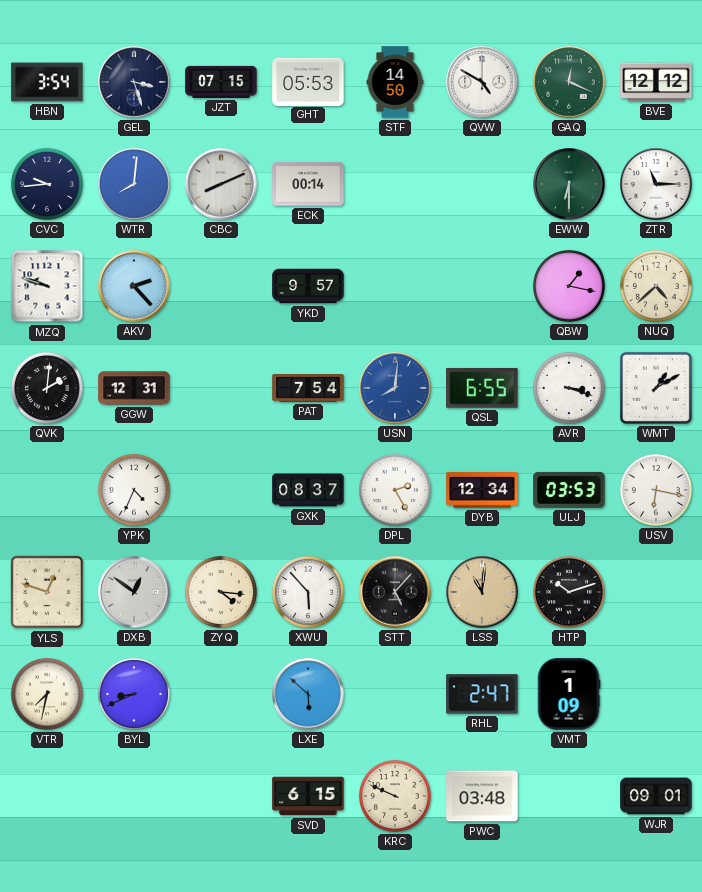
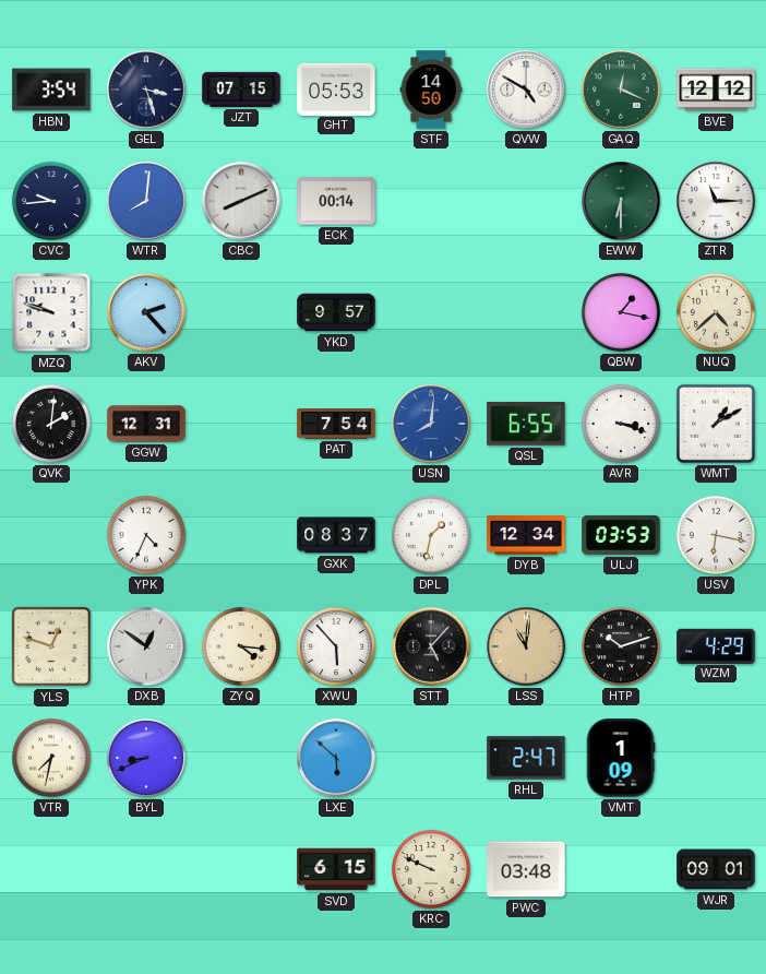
DPL: 2:25 -> 1:32 (431, 535)
WZM: none -> 4:29 (716, 645)
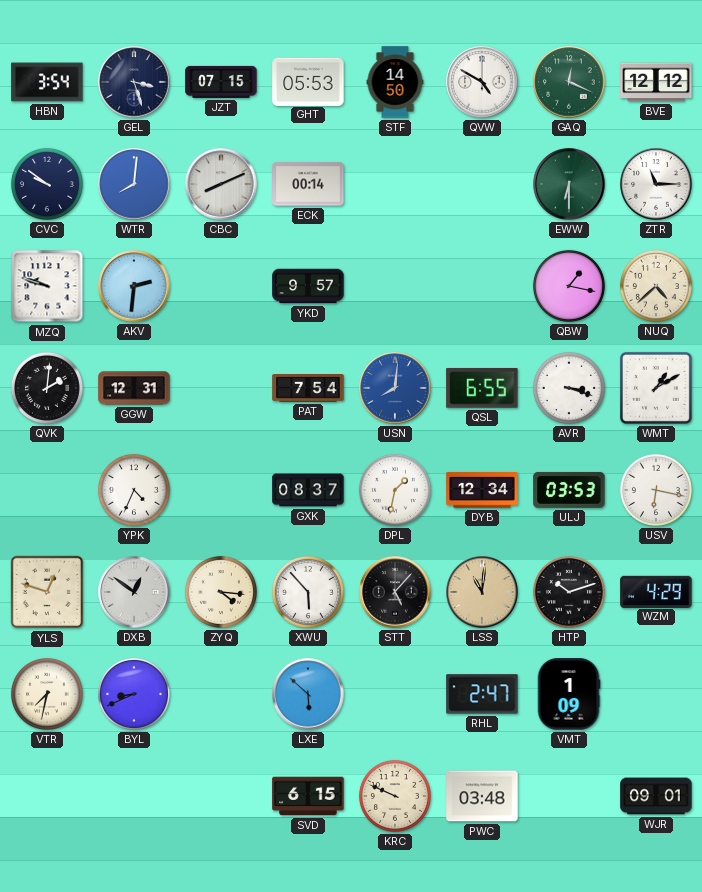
CVC: 9:44 -> 9:51 (47, 184)
AKV: 2:23 -> 2:31 (134, 286)
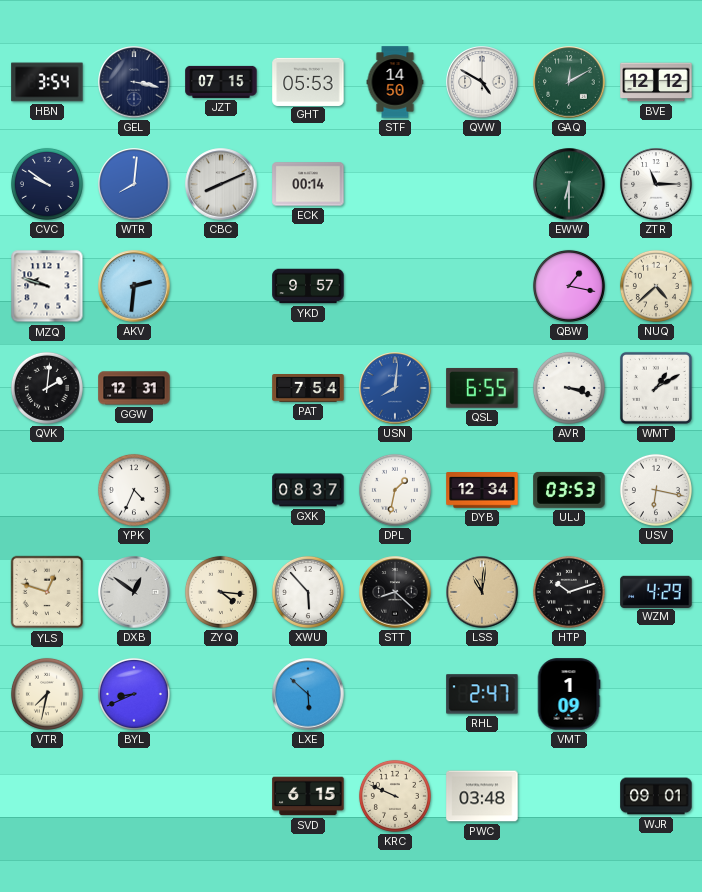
GEL: 3:27 -> 3:17 (134, 82)
GAQ: 12:19 -> 12:10 (569, 82)
STT: 5:07 -> 8:22 (395, 592)
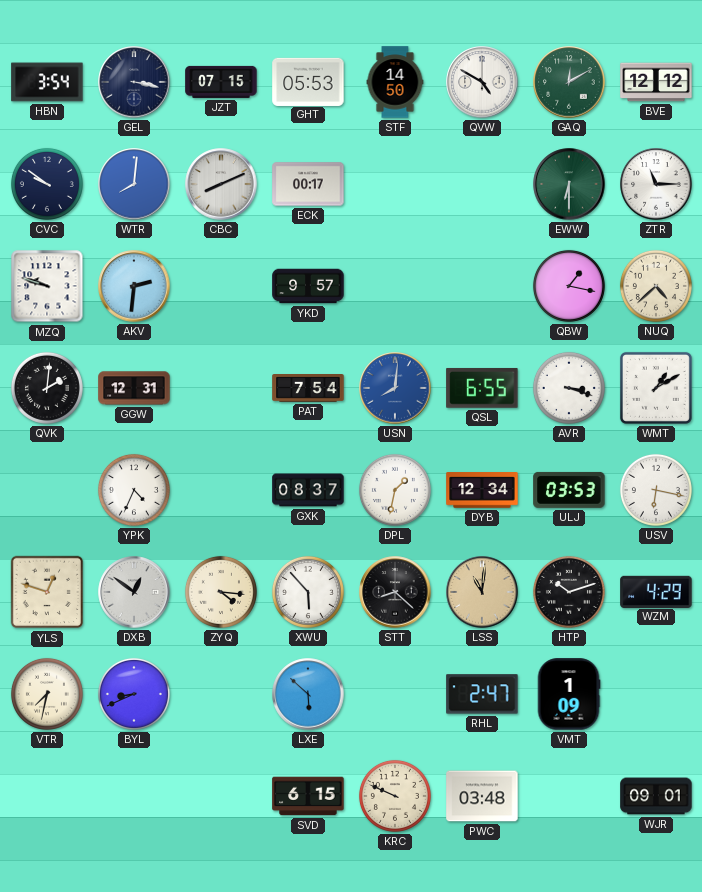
ECK: 00:14 -> 00:17 (308, 184)
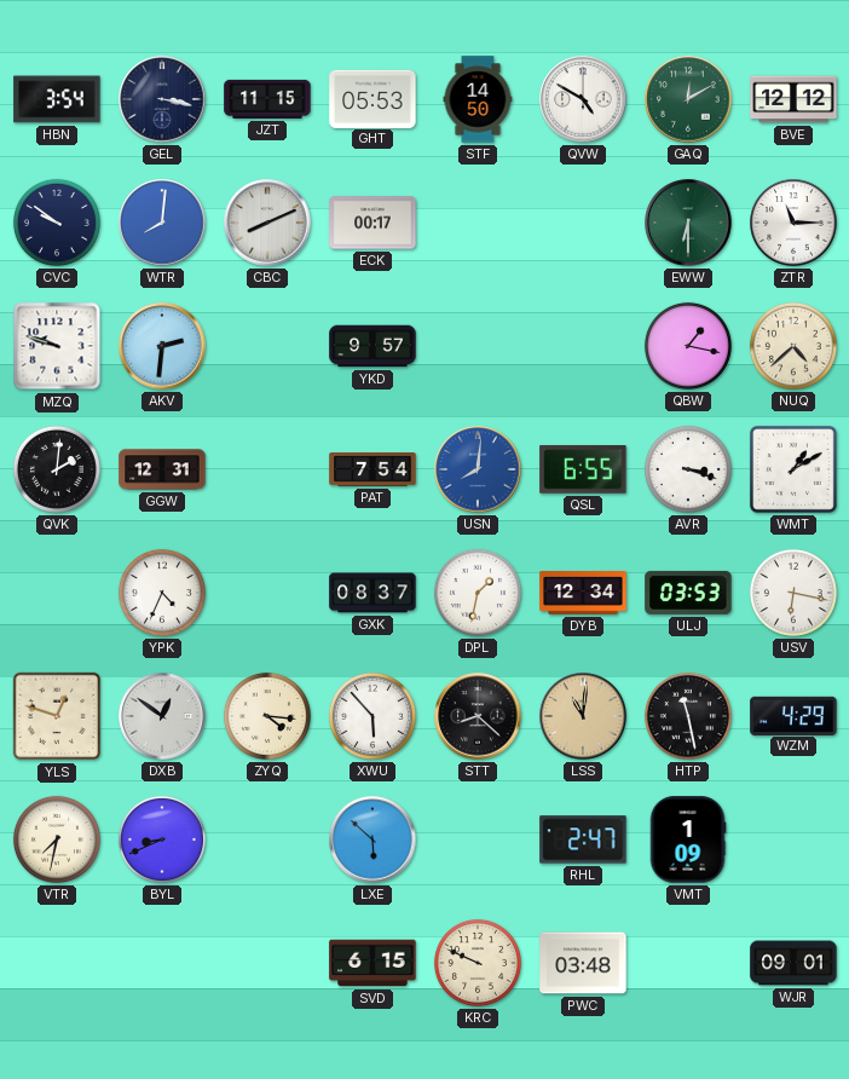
JZT: 07:15 -> 11:15 (267, 99)
HTP: 10:12 -> 11:28 (688, 716)
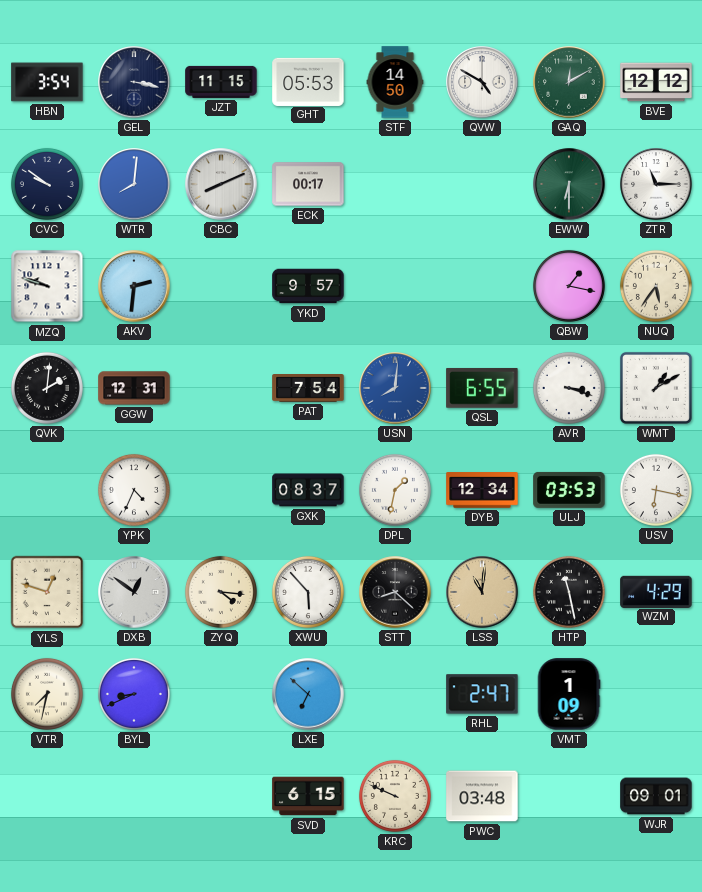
NUQ: 4:38 -> 5:36 (656, 286)
LXE: 5:52 -> 6:52 (308, 694)
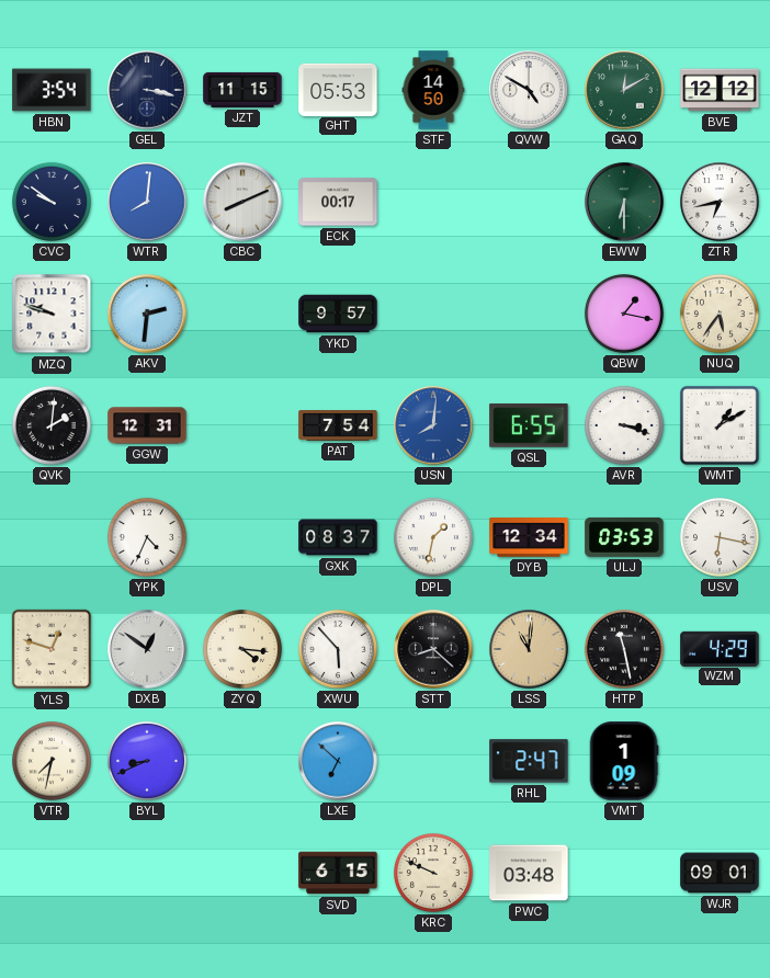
ZTR: 11:15 -> 6:43 (720, 202)
